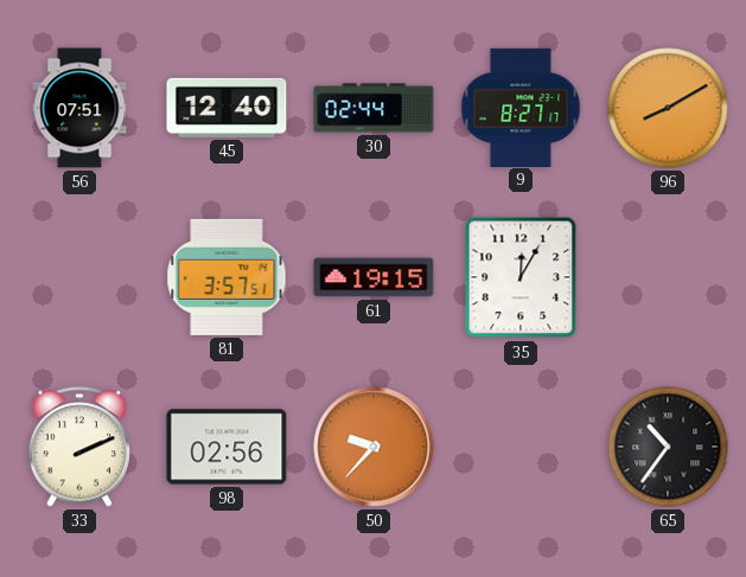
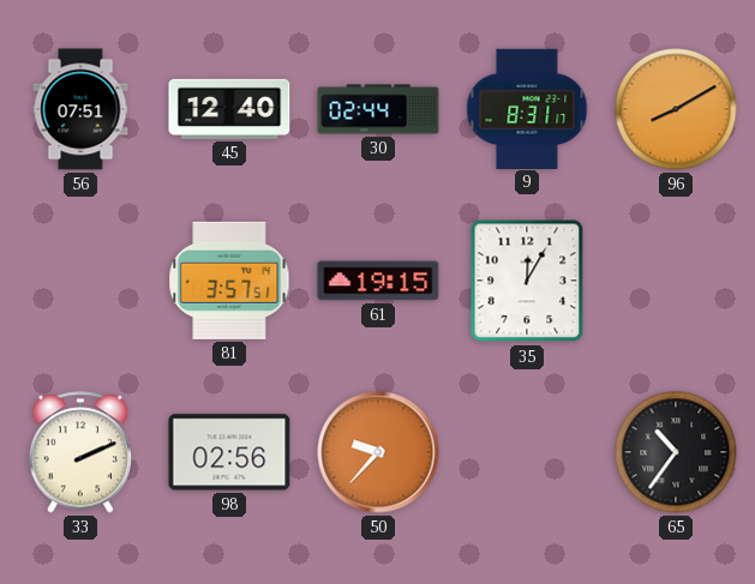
9: 8:27 -> 8:31 (527, 108)
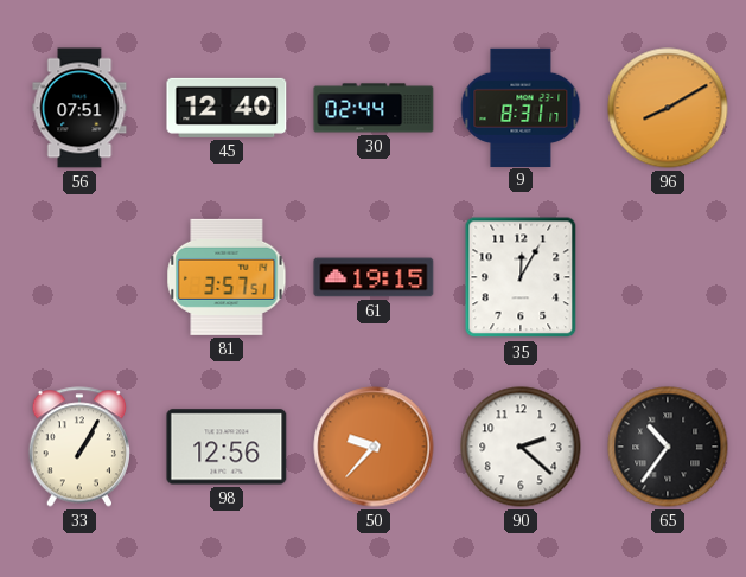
33: 2:11 -> 1:05 (78, 447)
98: 02:56 -> 12:56 (227, 447)
90: none -> 2:22 (521, 447)
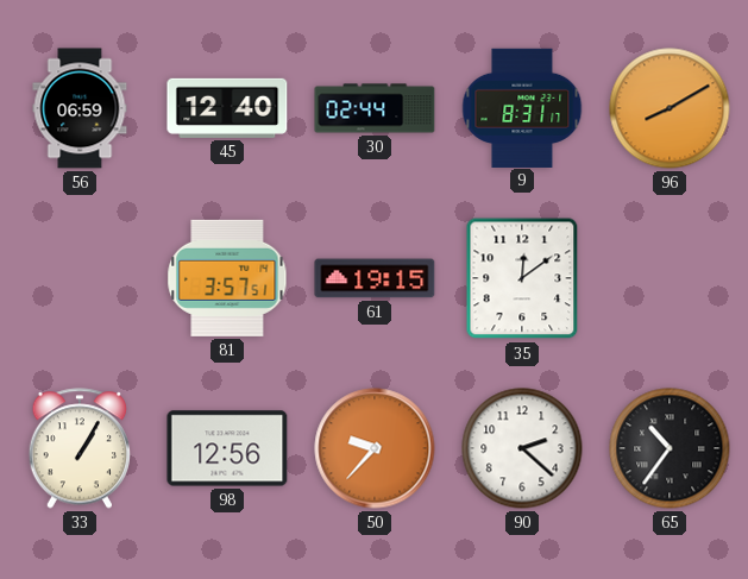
56: 07:51 -> 06:59 (80, 108)
35: 12:05 -> 12:09 (522, 278)
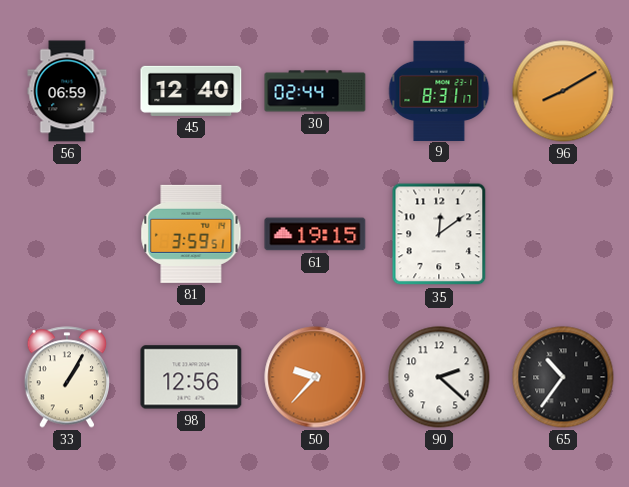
81: 3:57 -> 3:59 (191, 234)
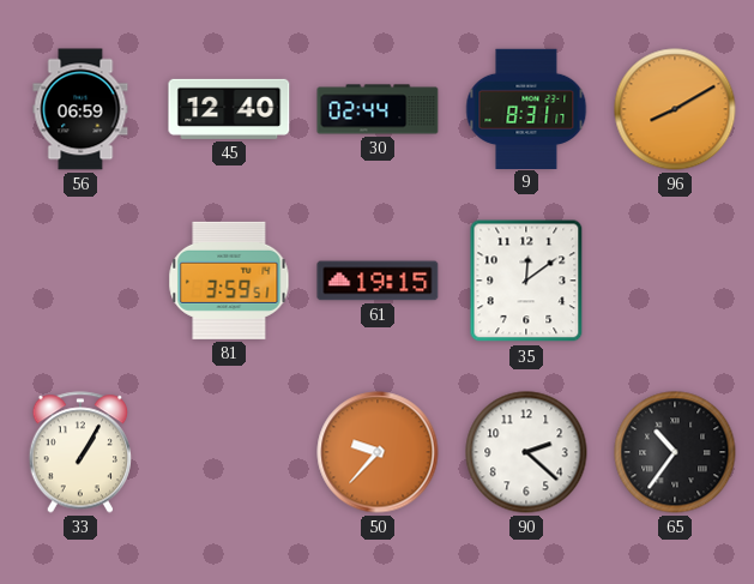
98: 12:56 -> none (191, 377)
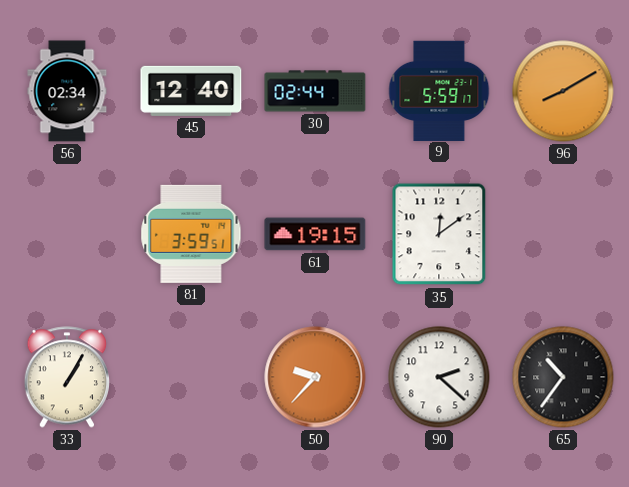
56: 06:59 -> 02:34 (67, 91)
9: 8:31 -> 5:59 (439, 90)
